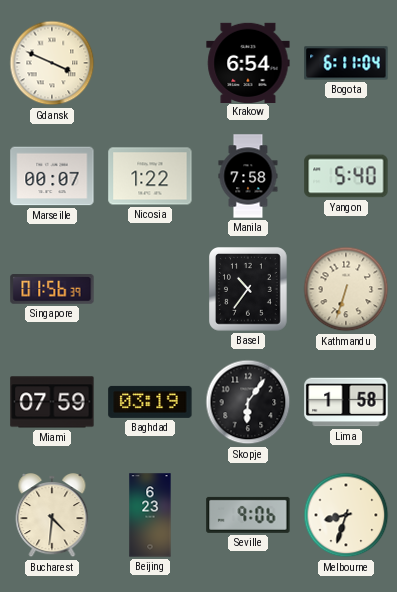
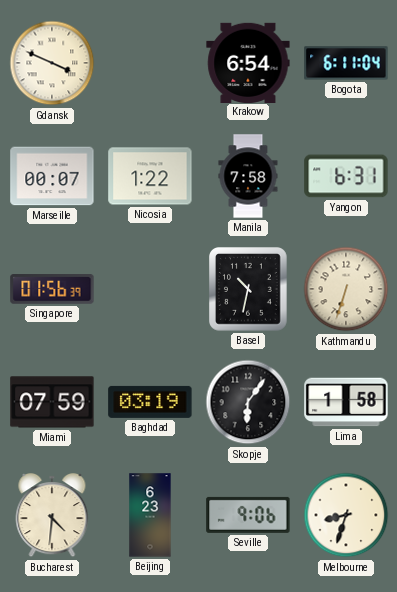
Yangon: 5:40 -> 6:31 (346, 176)
Basel: 10:36 -> 10:32 (249, 289)
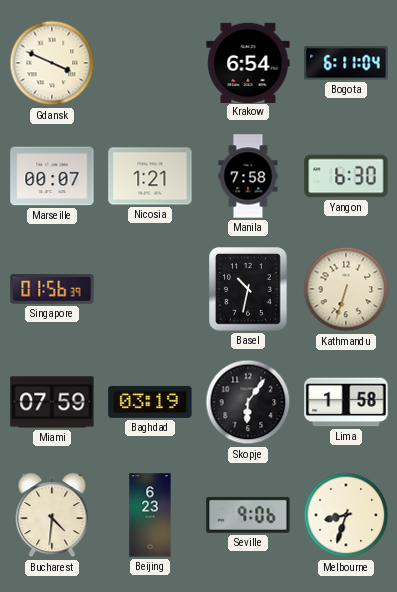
Nicosia: 1:22 -> 1:21 (150, 176)
Yangon: 6:31 -> 6:30 (346, 176)
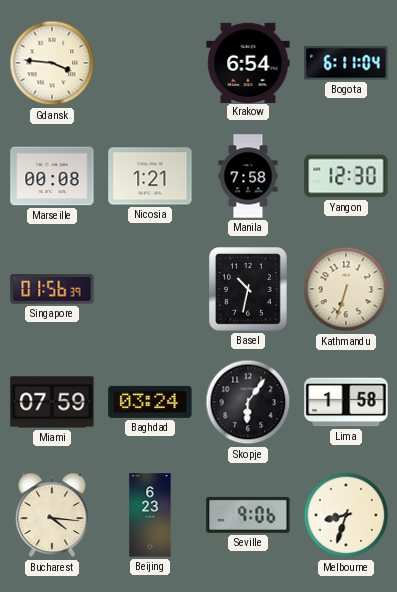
Gdansk: 3:49 -> 3:46 (52, 63)
Marseille: 00:07 -> 00:08 (52, 176)
Yangon: 6:30 -> 12:30 (346, 176)
Baghdad: 03:19 -> 03:24 (150, 402)
Bucharest: 4:31 -> 4:16 (52, 516)
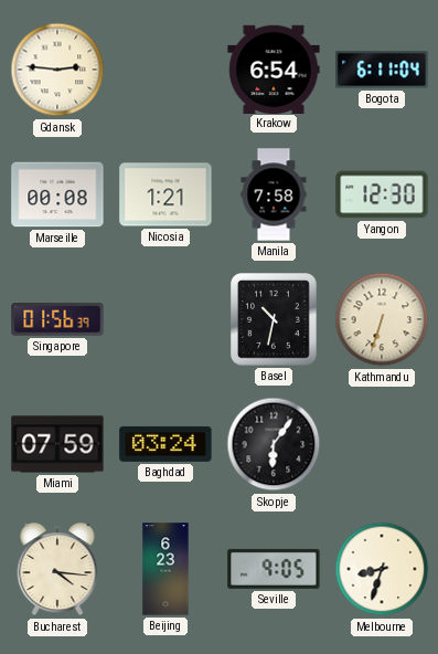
Gdansk: 3:46 -> 2:46 (57, 70)
Lima: 1:58 -> none (346, 402)
Seville: 9:06 -> 9:05 (274, 569)
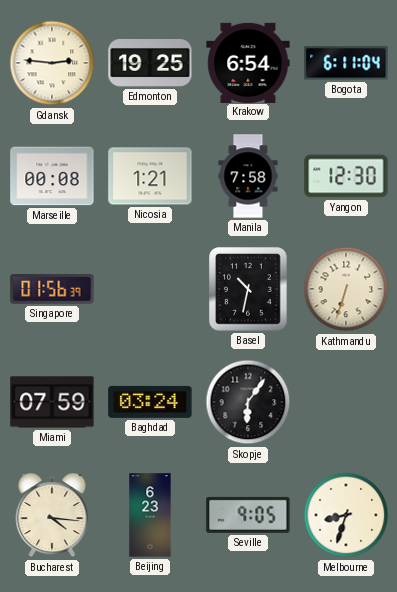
Edmonton: none -> 19:25 (150, 64)
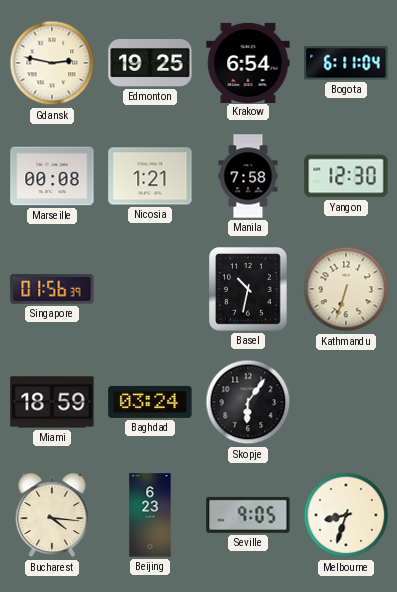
Gdansk: 2:46 -> 2:47 (52, 63)
Miami: 07:59 -> 18:59 (52, 402)
